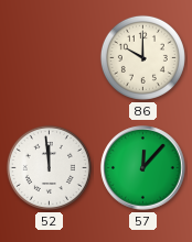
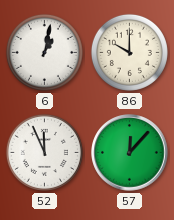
6: none -> 1:02 (44, 52)
52: 11:59 -> 11:56 (44, 152)
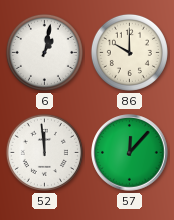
52: 11:56 -> 11:59 (44, 152)
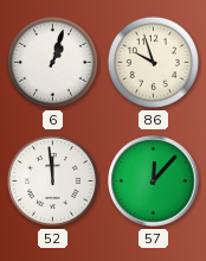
6: 1:02 -> 1:03 (52, 62)
86: 10:00 -> 9:57 (153, 62)
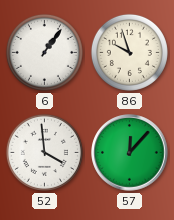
6: 1:03 -> 1:06 (44, 52)
52: 11:59 -> 3:59 (44, 152)
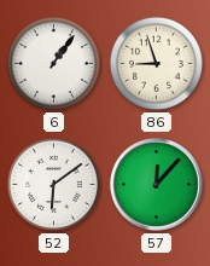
86: 9:57 -> 8:57 (156, 63)
52: 3:59 -> 6:09 (53, 184)
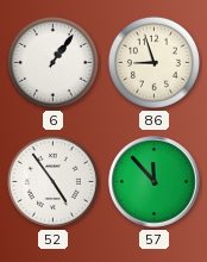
52: 6:09 -> 4:54 (52, 181)
57: 12:07 -> 11:53 (155, 182)
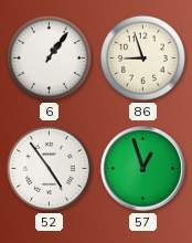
57: 11:53 -> 12:57 (143, 169)
